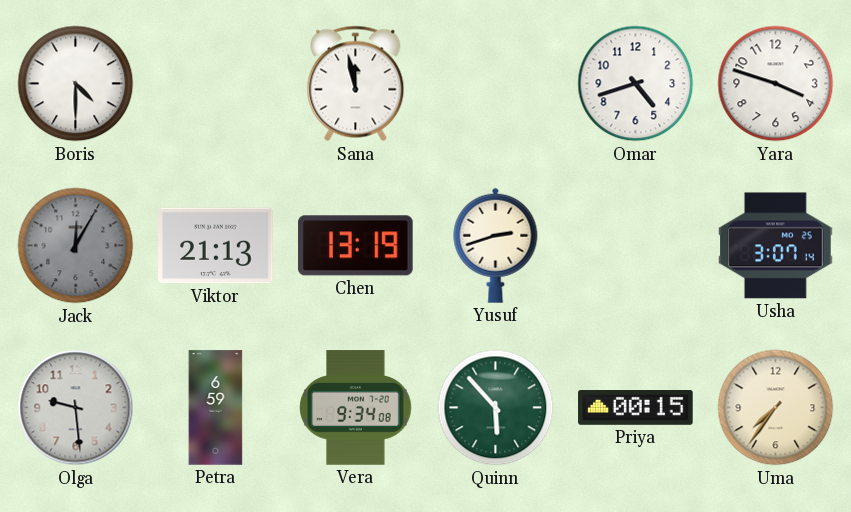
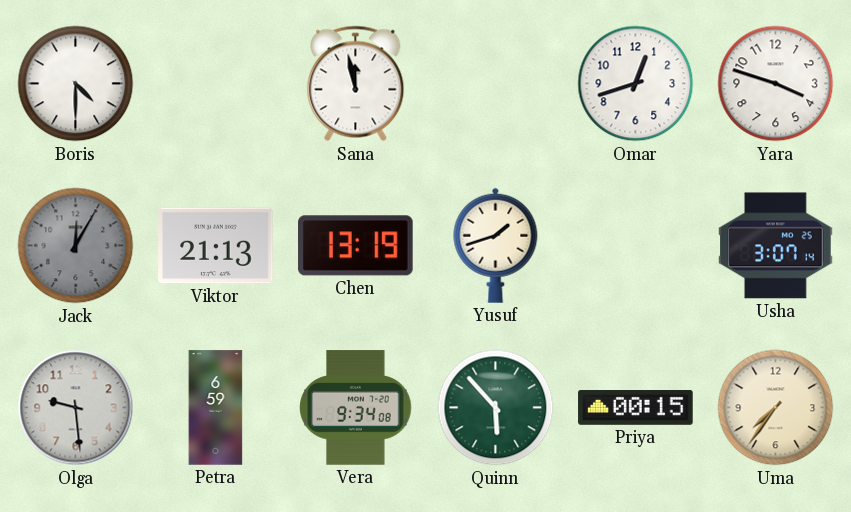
Omar: 4:42 -> 12:42 (636, 84)
Yusuf: 2:42 -> 1:42 (496, 245)
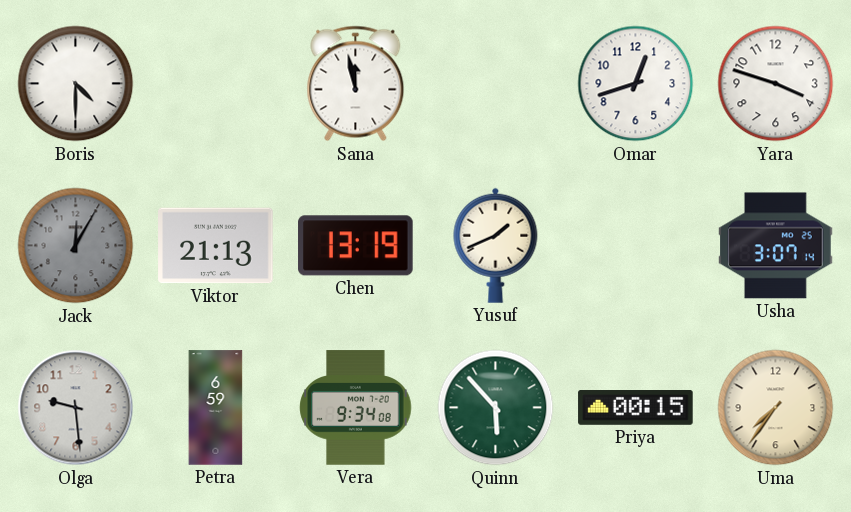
Yusuf: 1:42 -> 1:41 (496, 245)
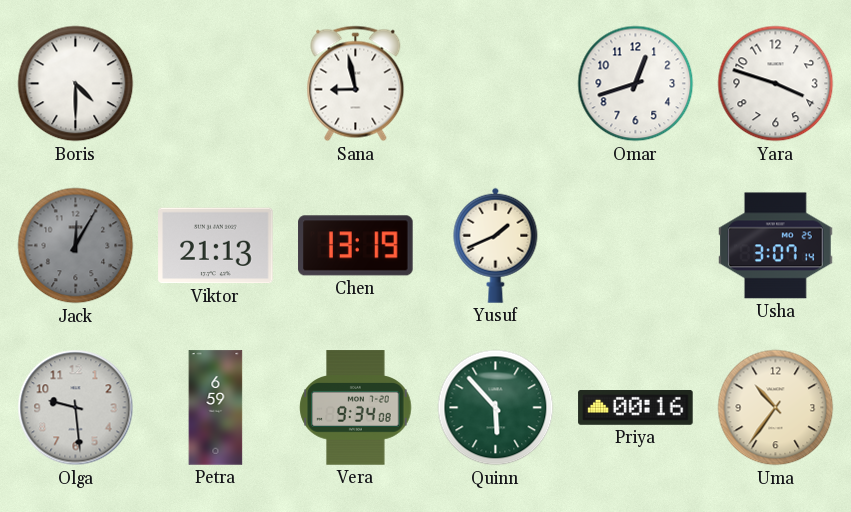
Sana: 11:58 -> 8:58 (356, 84)
Priya: 00:15 -> 00:16 (636, 408)
Uma: 7:36 -> 10:36 (776, 408)
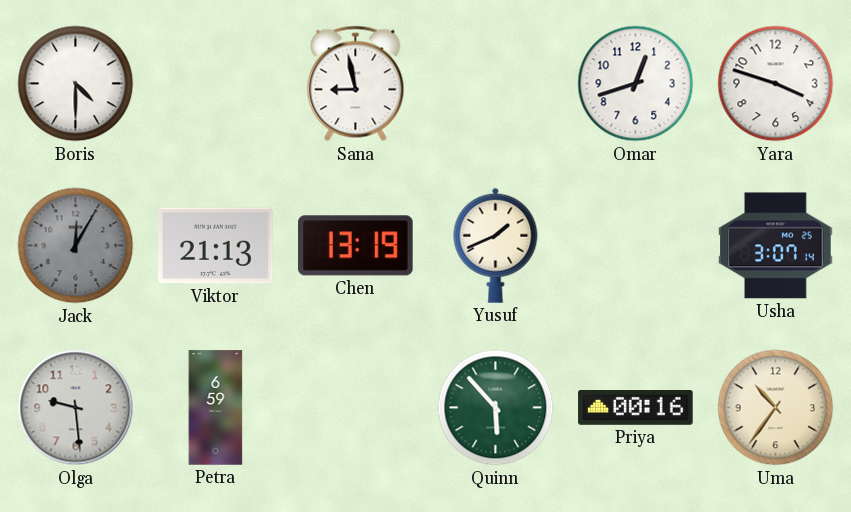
Vera: 9:34 -> none (356, 408)
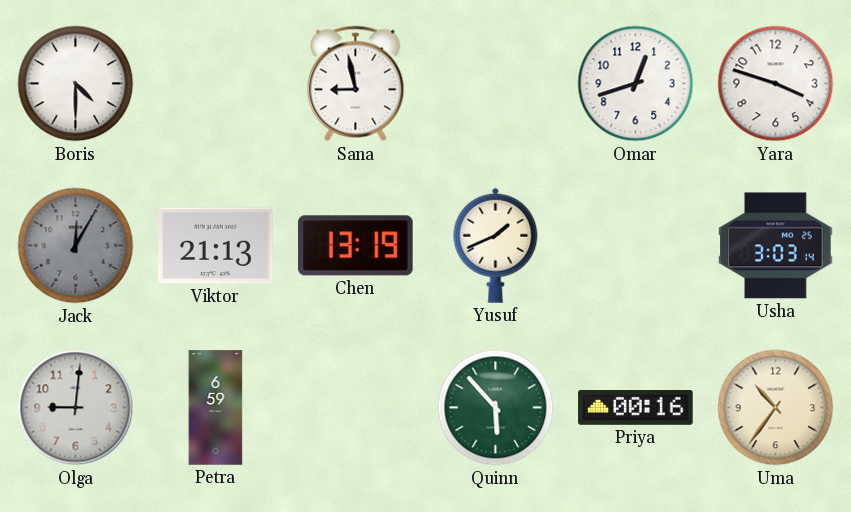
Usha: 3:07 -> 3:03 (776, 246)
Olga: 9:29 -> 9:01 (76, 408)
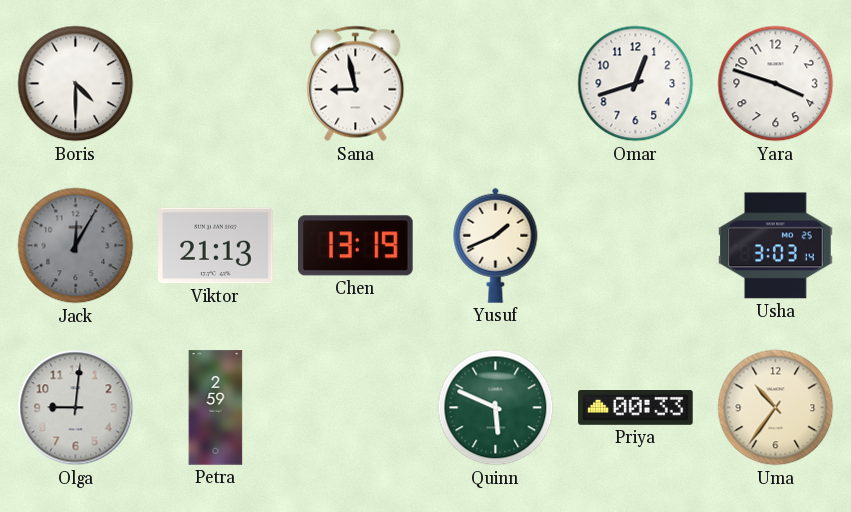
Petra: 6:59 -> 2:59 (216, 408)
Quinn: 5:53 -> 5:49 (496, 408)
Priya: 00:16 -> 00:33 (636, 408)
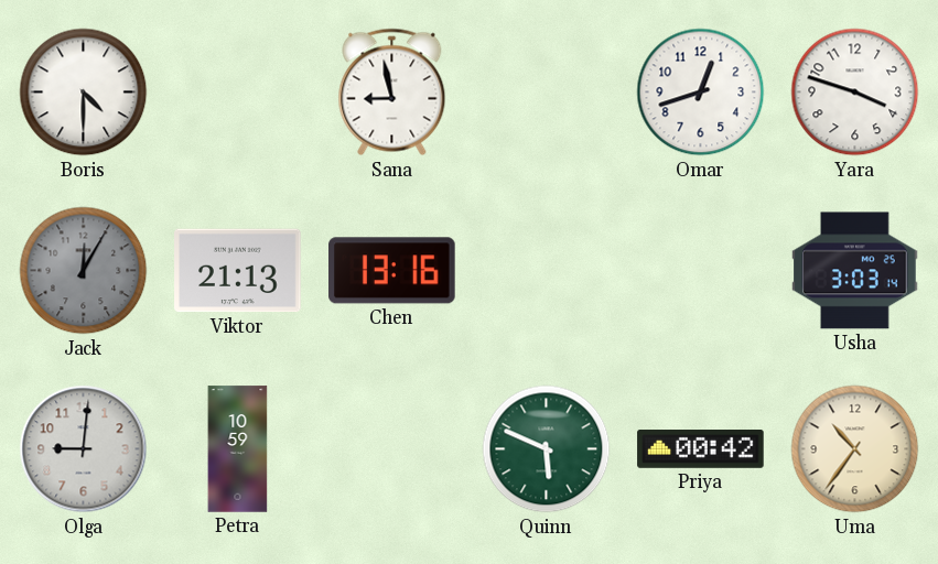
Chen: 13:19 -> 13:16 (392, 271)
Yusuf: 1:41 -> none (496, 245)
Petra: 2:59 -> 10:59 (238, 449)
Priya: 00:33 -> 00:42 (701, 449)
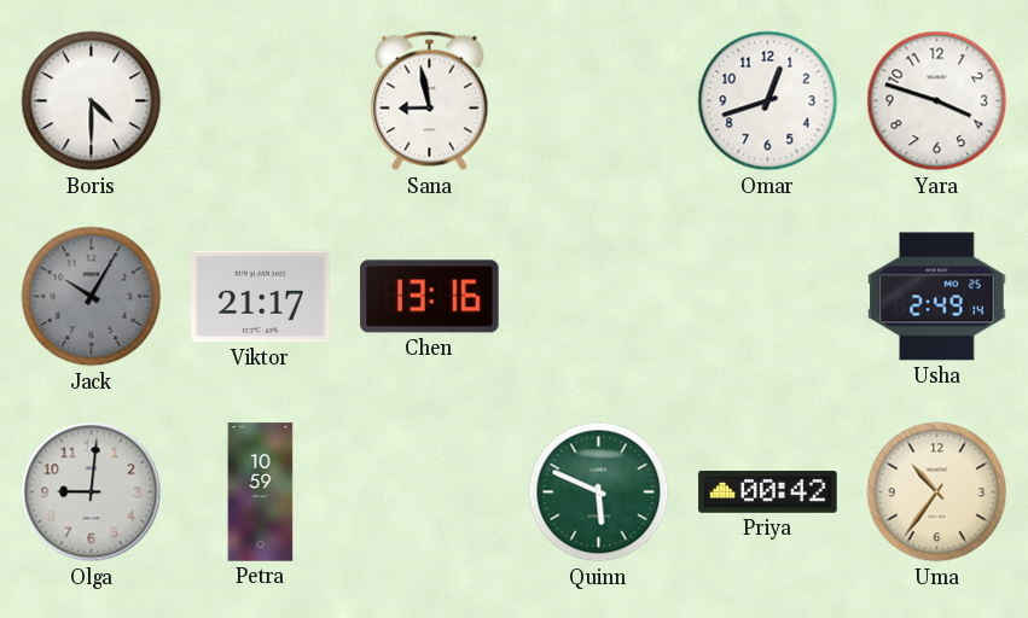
Jack: 12:05 -> 10:05 (92, 297)
Viktor: 21:13 -> 21:17 (261, 297)
Usha: 3:03 -> 2:49 (937, 297)
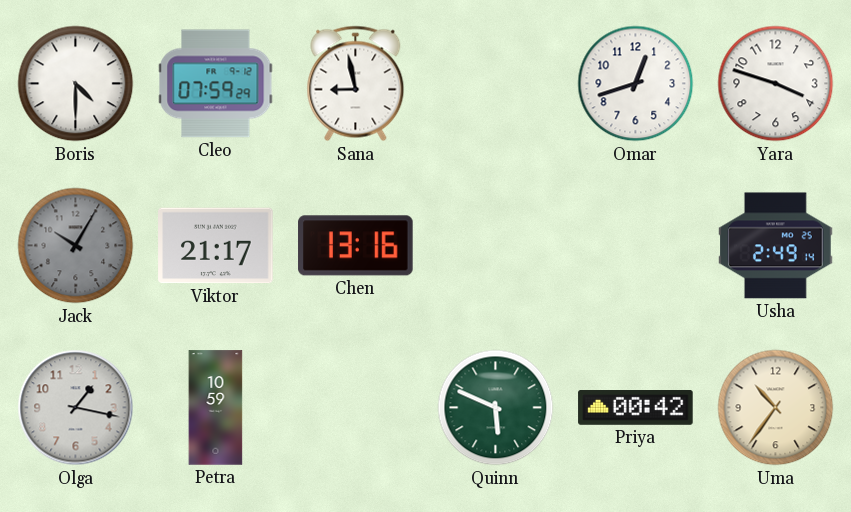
Cleo: none -> 07:59 (216, 84)
Olga: 9:01 -> 1:17 (76, 408)
